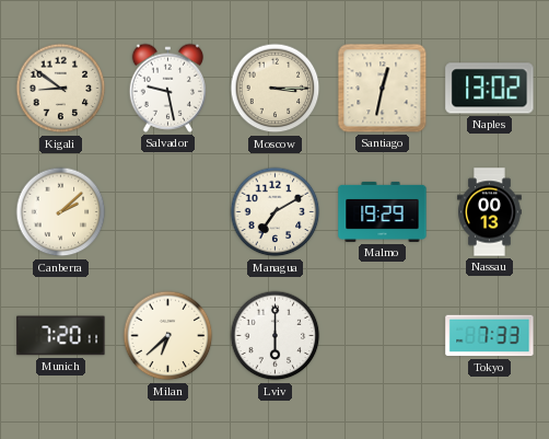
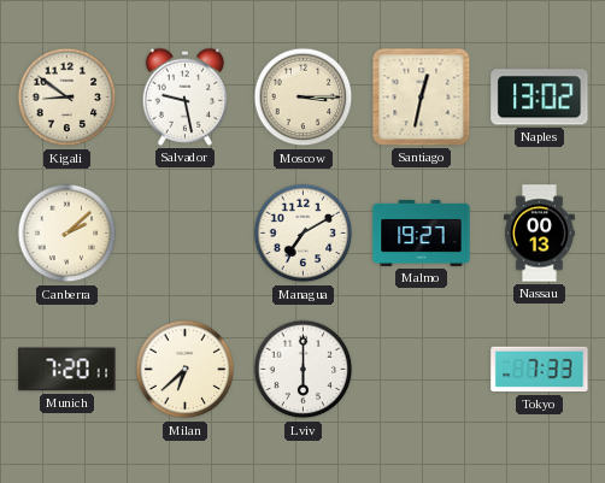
Malmo: 19:29 -> 19:27 (422, 232)
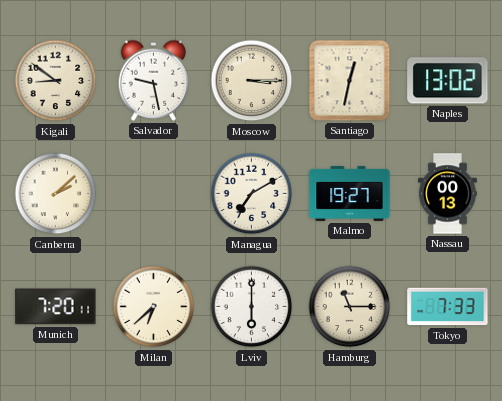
Hamburg: none -> 11:15 (350, 307)
